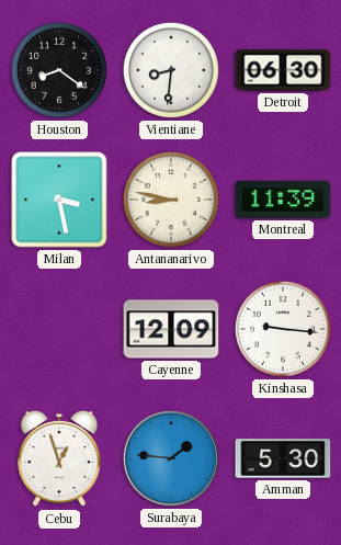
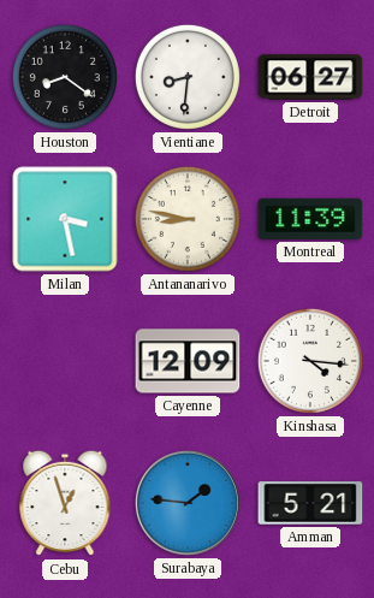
Detroit: 06:30 -> 06:27 (310, 77)
Kinshasa: 9:16 -> 4:16 (310, 361)
Amman: 5:30 -> 5:21 (310, 503)
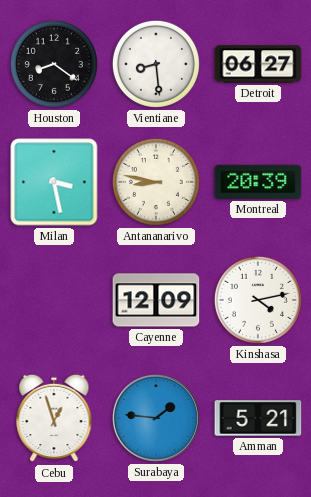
Vientiane: 8:31 -> 8:29 (156, 64)
Montreal: 11:39 -> 20:39 (258, 182)
Kinshasa: 4:16 -> 4:13 (258, 300)
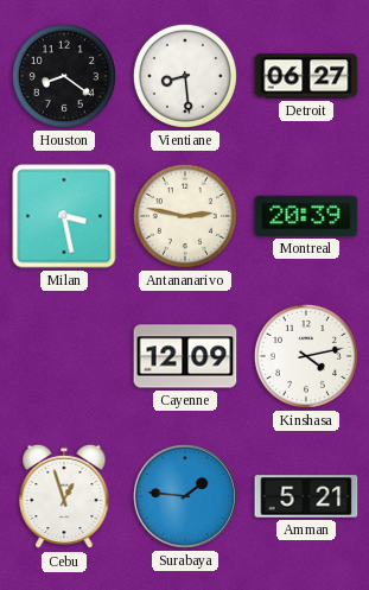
Antananarivo: 8:47 -> 2:47 (185, 216)
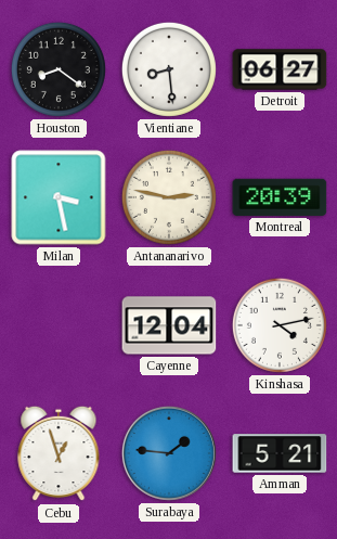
Cayenne: 12:09 -> 12:04 (169, 325)
